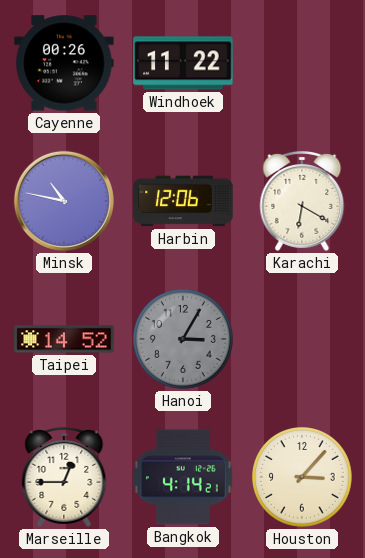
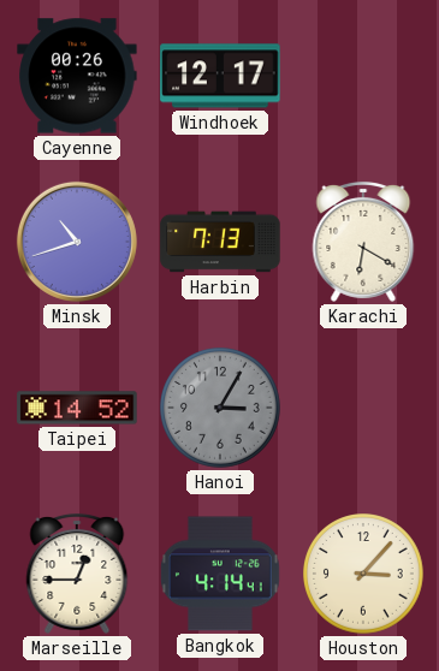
Windhoek: 11:22 -> 12:17 (220, 76)
Minsk: 10:47 -> 10:42 (77, 242)
Harbin: 12:06 -> 7:13 (220, 242)
Bangkok: 4:14:21 -> 4:14:41 (220, 574)
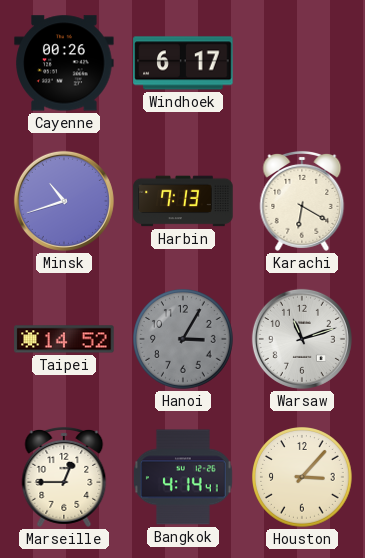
Windhoek: 12:17 -> 6:17 (183, 63)
Warsaw: none -> 11:12 (302, 339)
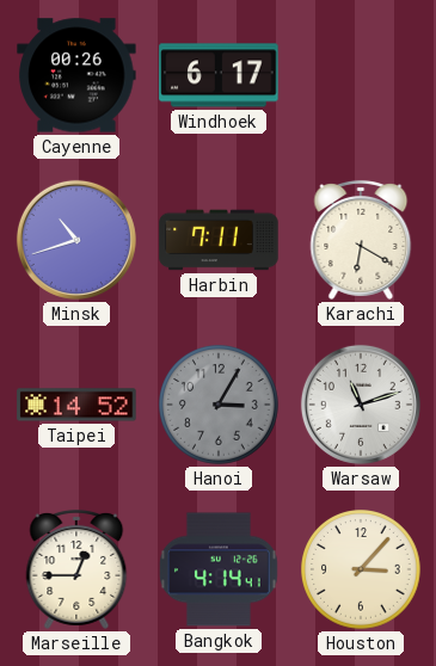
Harbin: 7:13 -> 7:11 (219, 240)
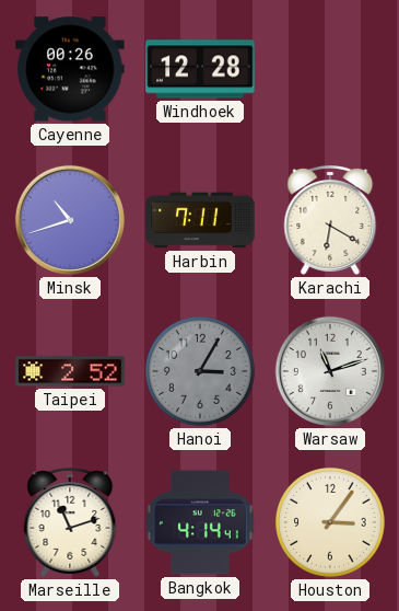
Windhoek: 6:17 -> 12:28 (200, 69)
Taipei: 14:52 -> 2:52 (70, 371)
Marseille: 12:45 -> 11:12 (70, 522)
Houston: 3:07 -> 3:06 (331, 523)
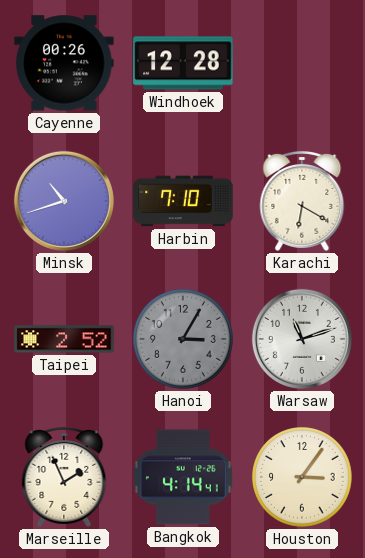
Harbin: 7:11 -> 7:10 (183, 201)
Marseille: 11:12 -> 1:56 (64, 477)
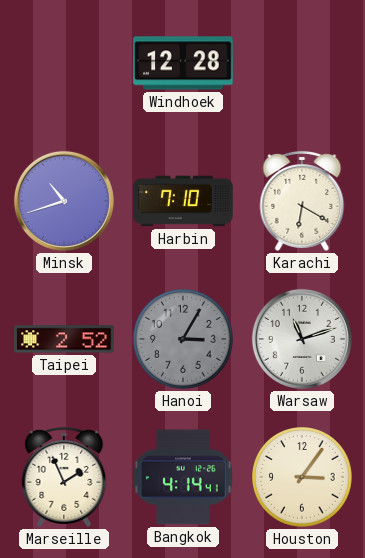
Cayenne: 00:26 -> none (64, 63)
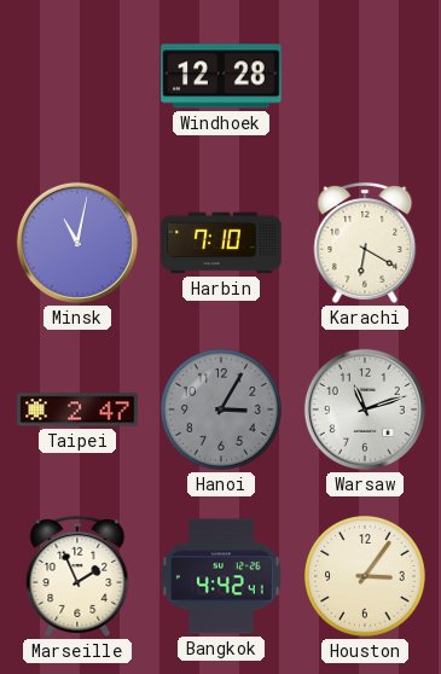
Minsk: 10:42 -> 11:02 (77, 243)
Taipei: 2:52 -> 2:47 (77, 409)
Bangkok: 4:14 -> 4:42 (221, 576)
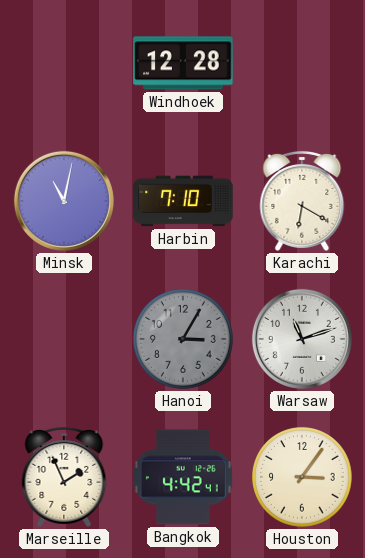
Taipei: 2:47 -> none (77, 409)
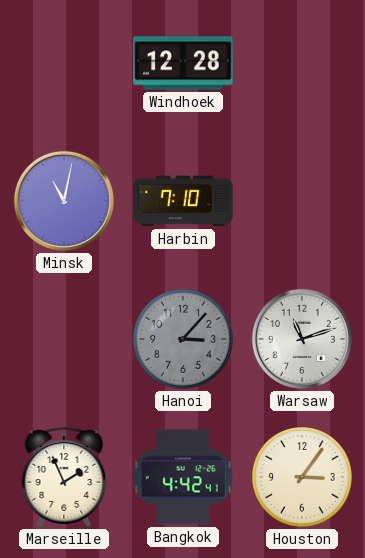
Karachi: 6:20 -> none (302, 201)
Hanoi: 3:05 -> 3:07 (184, 340)
